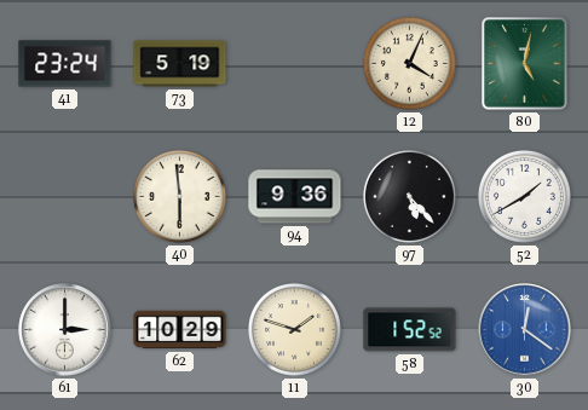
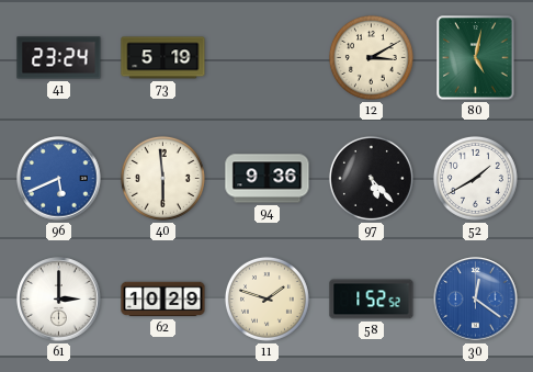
12: 4:04 -> 3:10 (371, 57)
96: none -> 5:41 (59, 179)
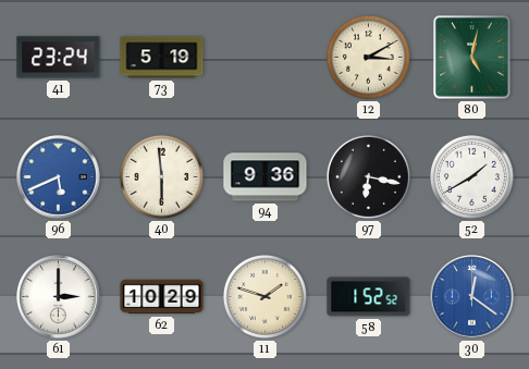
97: 5:23 -> 6:17 (368, 176)
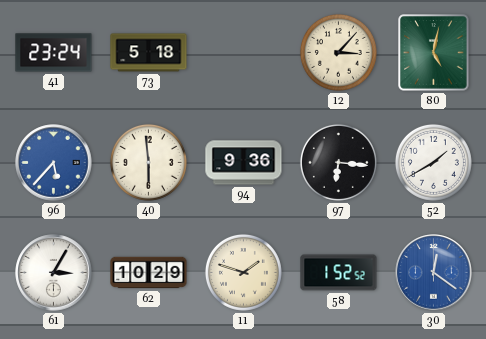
73: 5:19 -> 5:18 (149, 53)
12: 3:10 -> 3:07 (338, 52)
96: 5:41 -> 5:37 (54, 163)
97: 6:17 -> 6:16 (338, 162)
61: 3:00 -> 3:05 (54, 273)
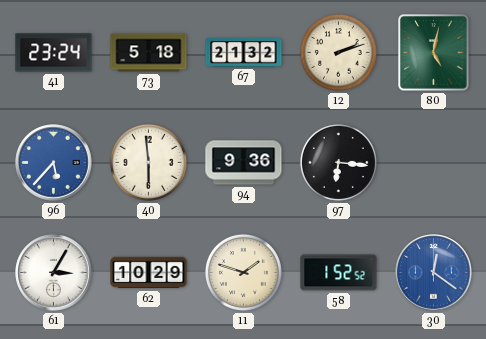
67: none -> 21:32 (244, 53)
12: 3:07 -> 2:12 (338, 52)
52: 1:40 -> none (433, 162)
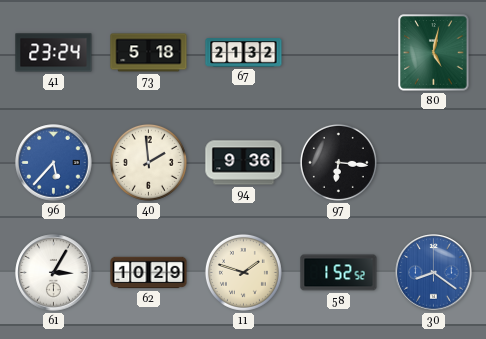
12: 2:12 -> none (338, 52)
40: 5:59 -> 1:59 (148, 162)
30: 12:21 -> 8:21 (434, 273)
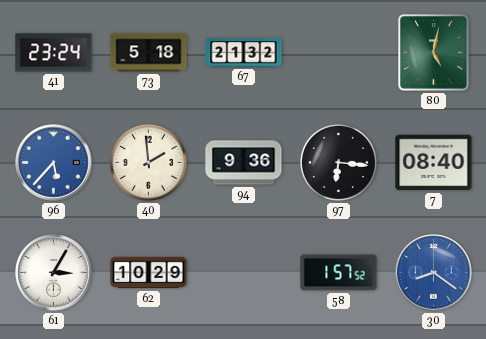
7: none -> 08:40 (434, 163)
11: 1:48 -> none (243, 272)
58: 1:52 -> 1:57 (339, 273)
